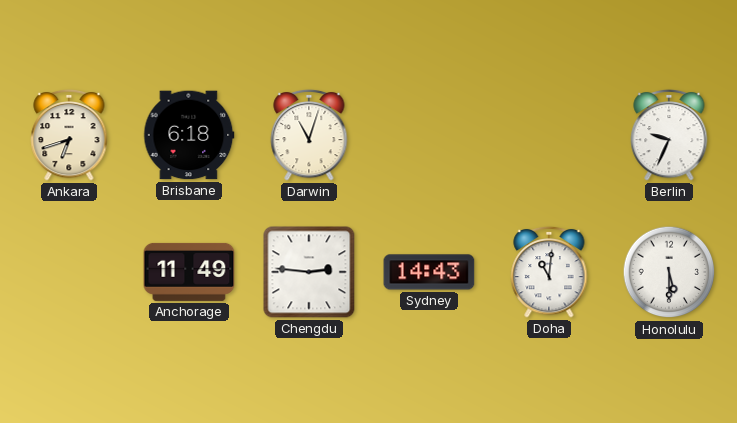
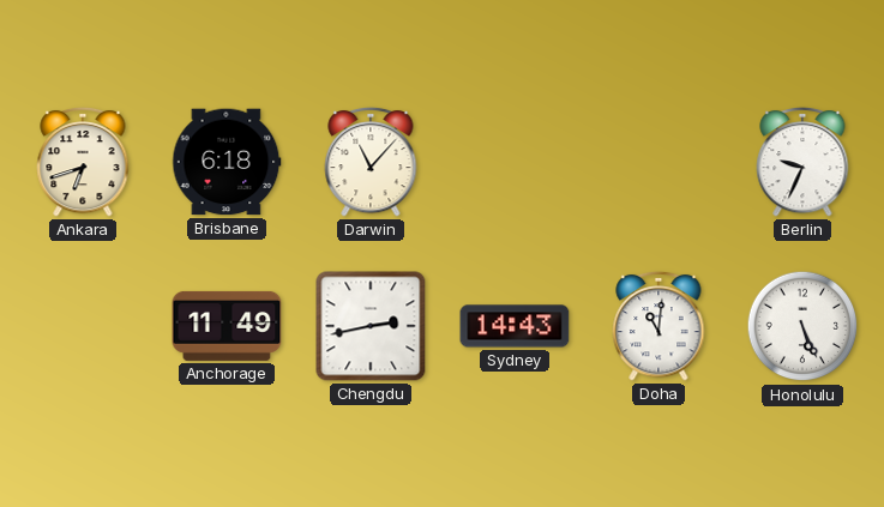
Darwin: 11:03 -> 11:07 (371, 162)
Chengdu: 2:46 -> 2:43 (371, 326)
Honolulu: 5:30 -> 5:26 (802, 326)
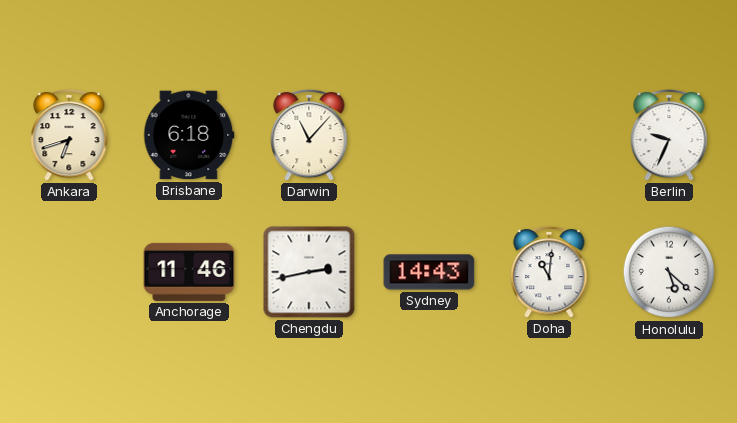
Anchorage: 11:49 -> 11:46 (189, 272)
Honolulu: 5:26 -> 5:22 (669, 272)
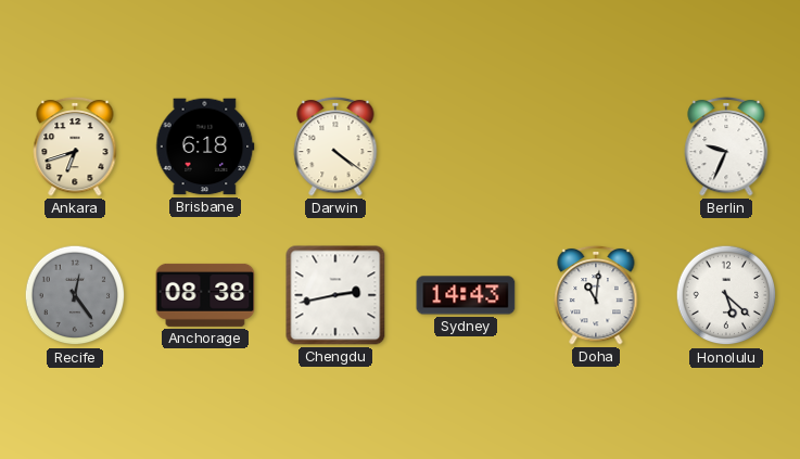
Darwin: 11:07 -> 4:21 (335, 146)
Recife: none -> 12:24 (75, 295)
Anchorage: 11:46 -> 08:38 (205, 295)
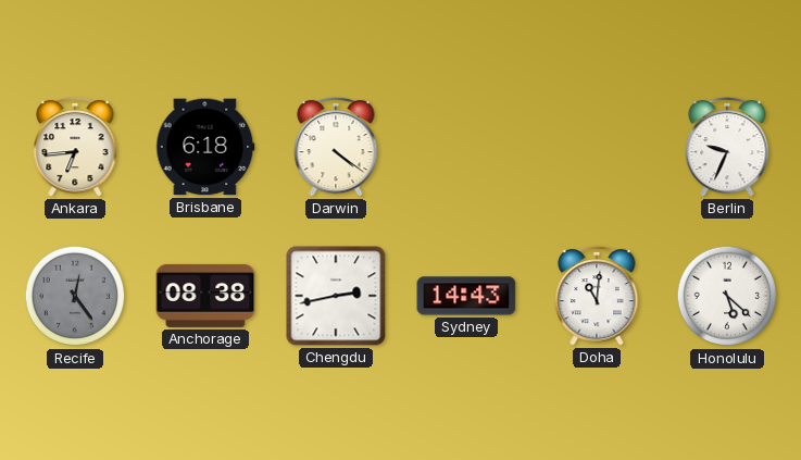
Ankara: 6:42 -> 6:44 (75, 147)
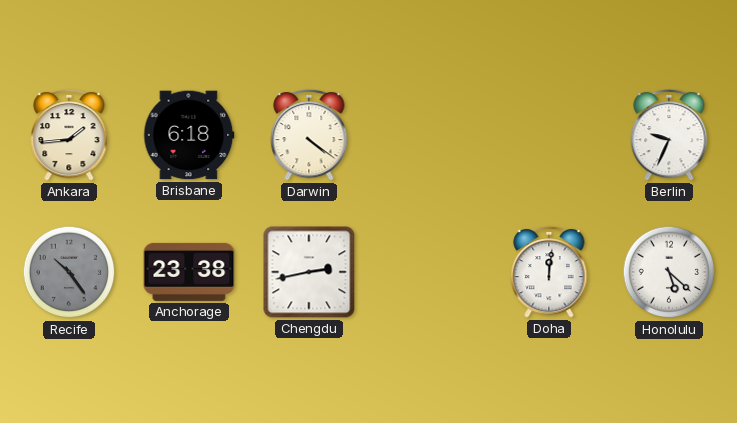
Ankara: 6:44 -> 1:44 (69, 135)
Recife: 12:24 -> 10:24 (69, 272)
Anchorage: 08:38 -> 23:38 (189, 272)
Sydney: 14:43 -> none (466, 296)
Doha: 11:01 -> 12:01 (549, 272)
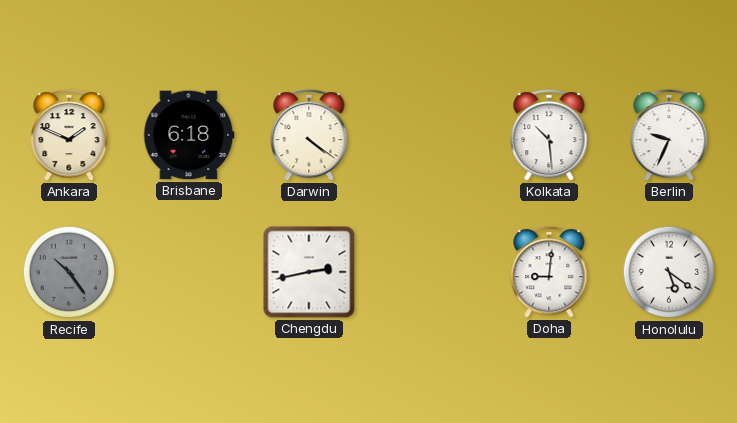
Ankara: 1:44 -> 1:49 (69, 135)
Kolkata: none -> 10:29 (549, 135)
Anchorage: 23:38 -> none (189, 272)
Doha: 12:01 -> 9:01 (549, 272)
Honolulu: 5:22 -> 5:21 (669, 272)
